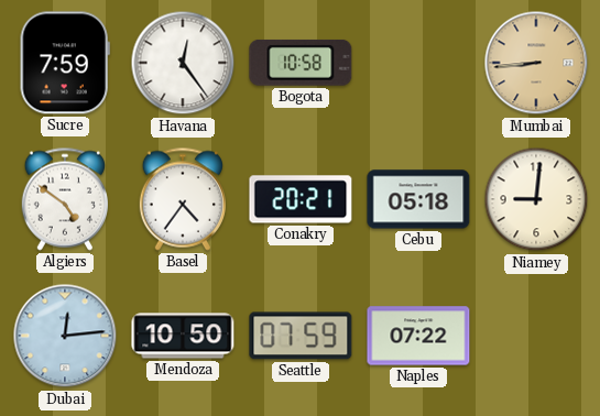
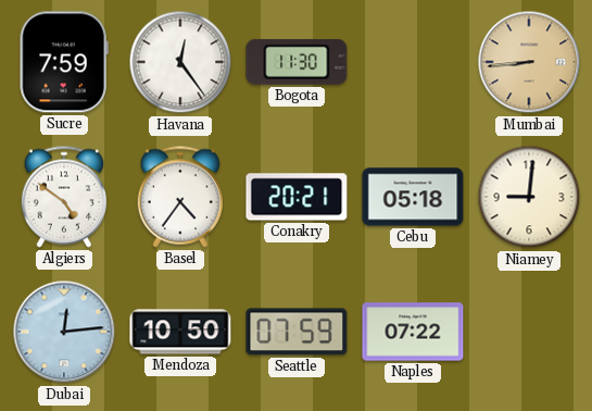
Bogota: 10:58 -> 11:30 (297, 62)
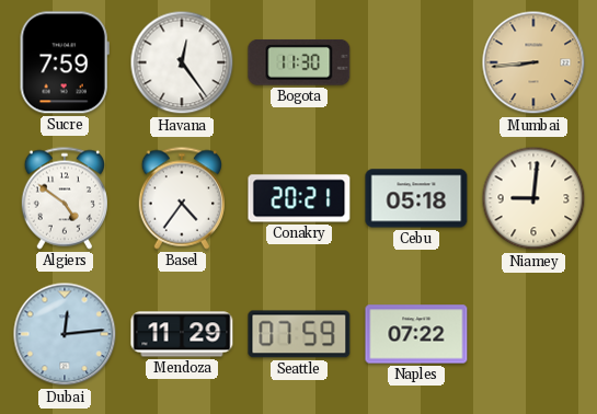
Mendoza: 10:50 -> 11:29 (182, 334)
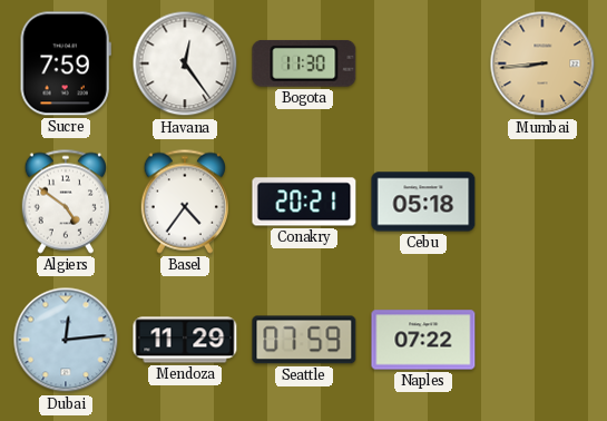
Niamey: 9:01 -> none (533, 198)
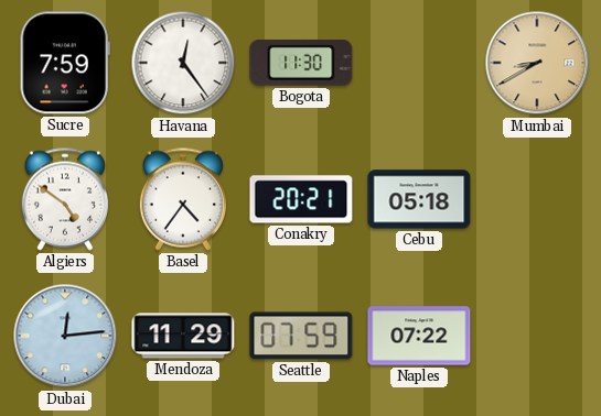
Mumbai: 8:44 -> 8:40 (537, 63)
